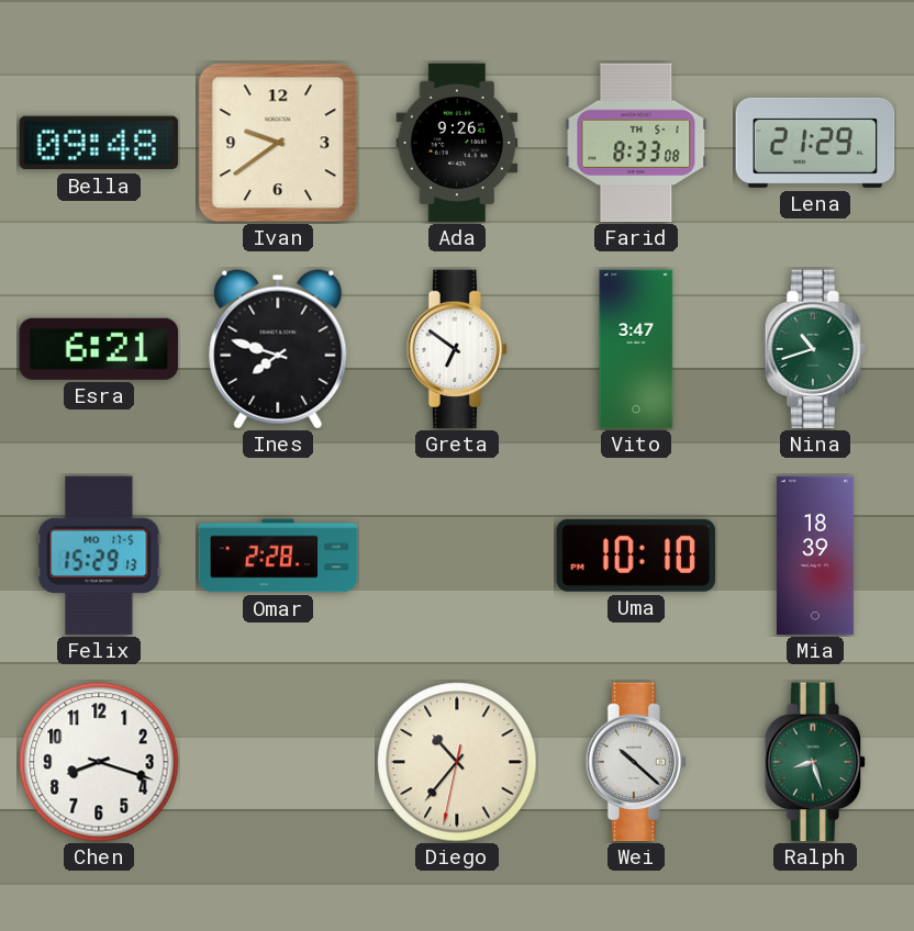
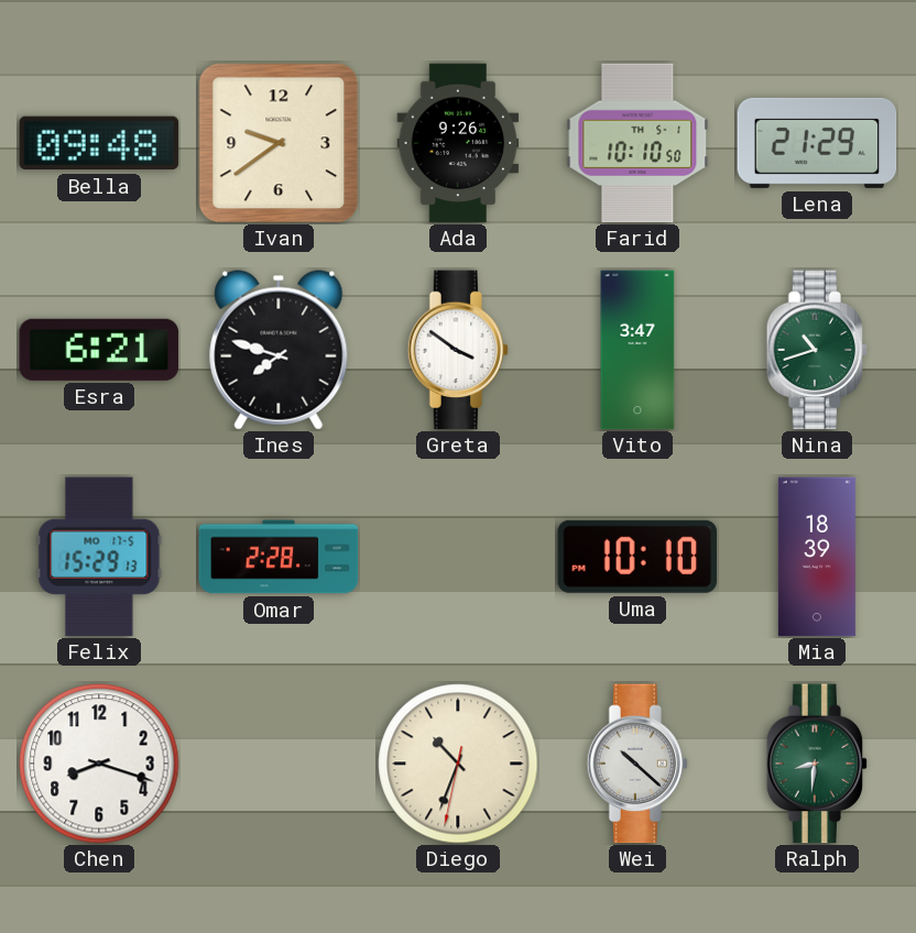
Farid: 8:33 -> 10:10 (637, 143)
Greta: 6:51 -> 3:51 (458, 350)
Diego: 10:36 -> 10:33 (458, 764)
Ralph: 8:27 -> 8:31 (817, 764)
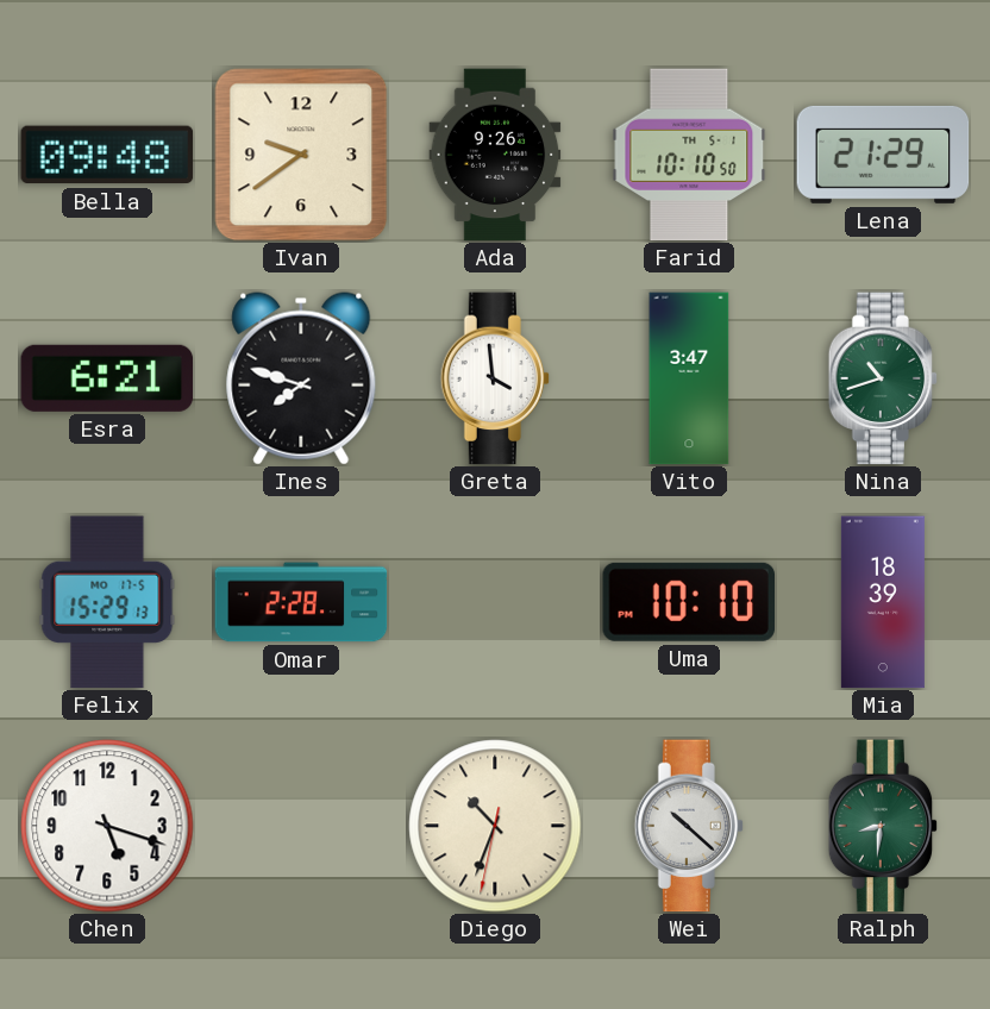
Greta: 3:51 -> 3:59 (495, 378)
Chen: 8:18 -> 5:18 (107, 826)
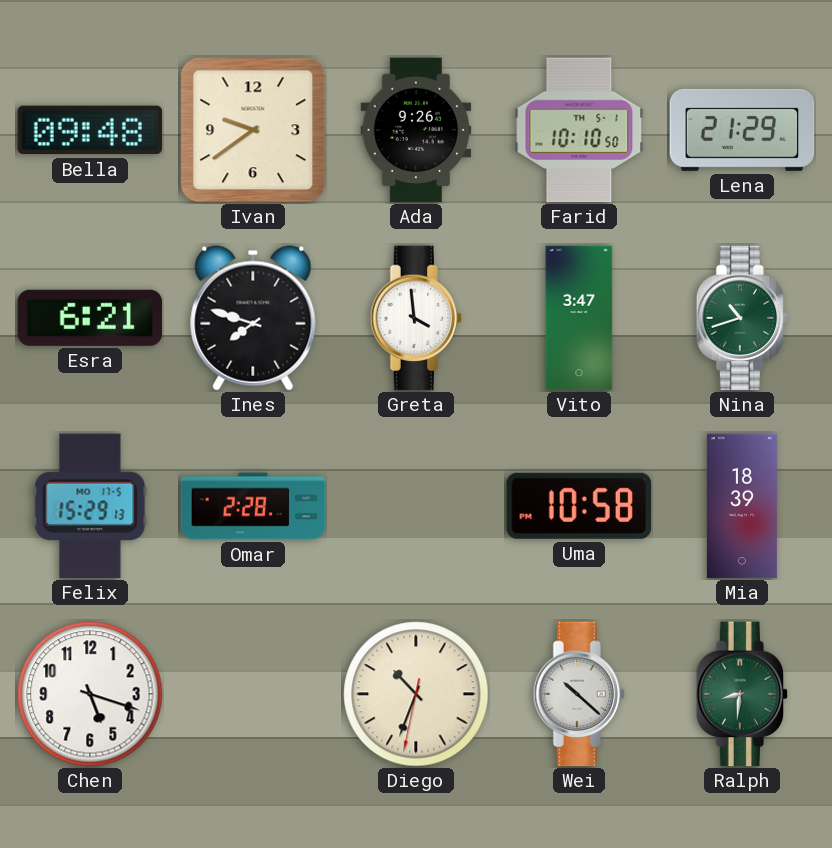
Uma: 10:10 -> 10:58 (578, 506)
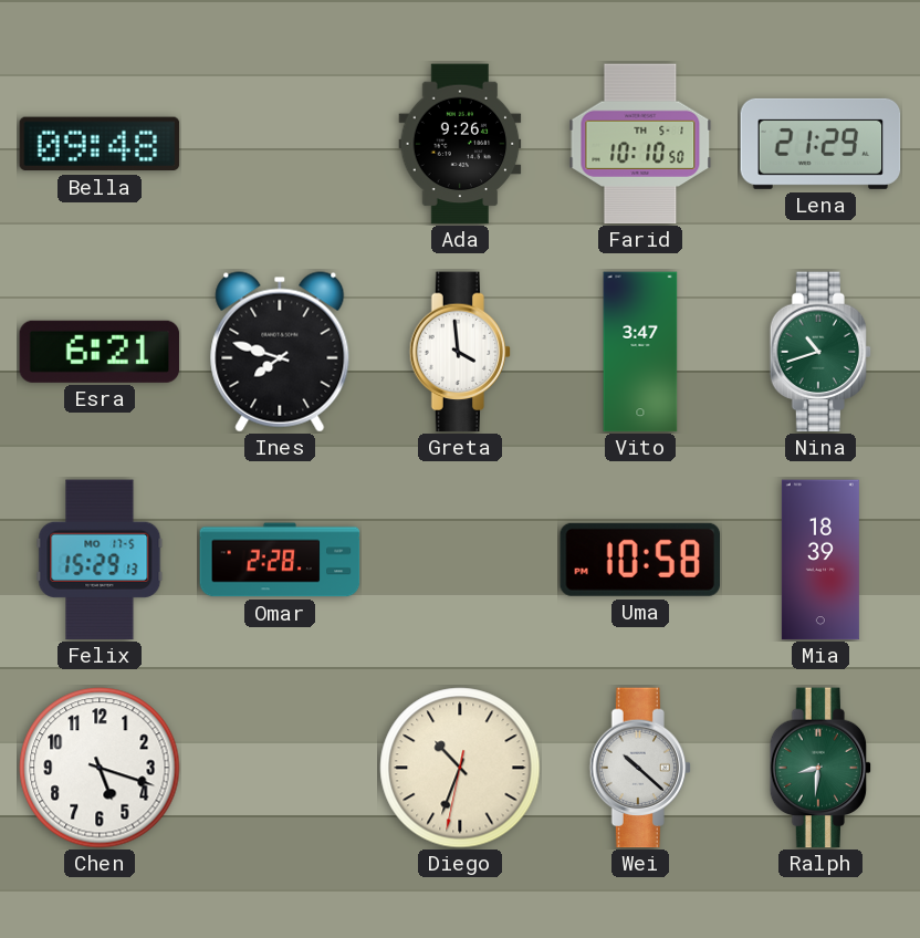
Ivan: 9:39 -> none (253, 130)
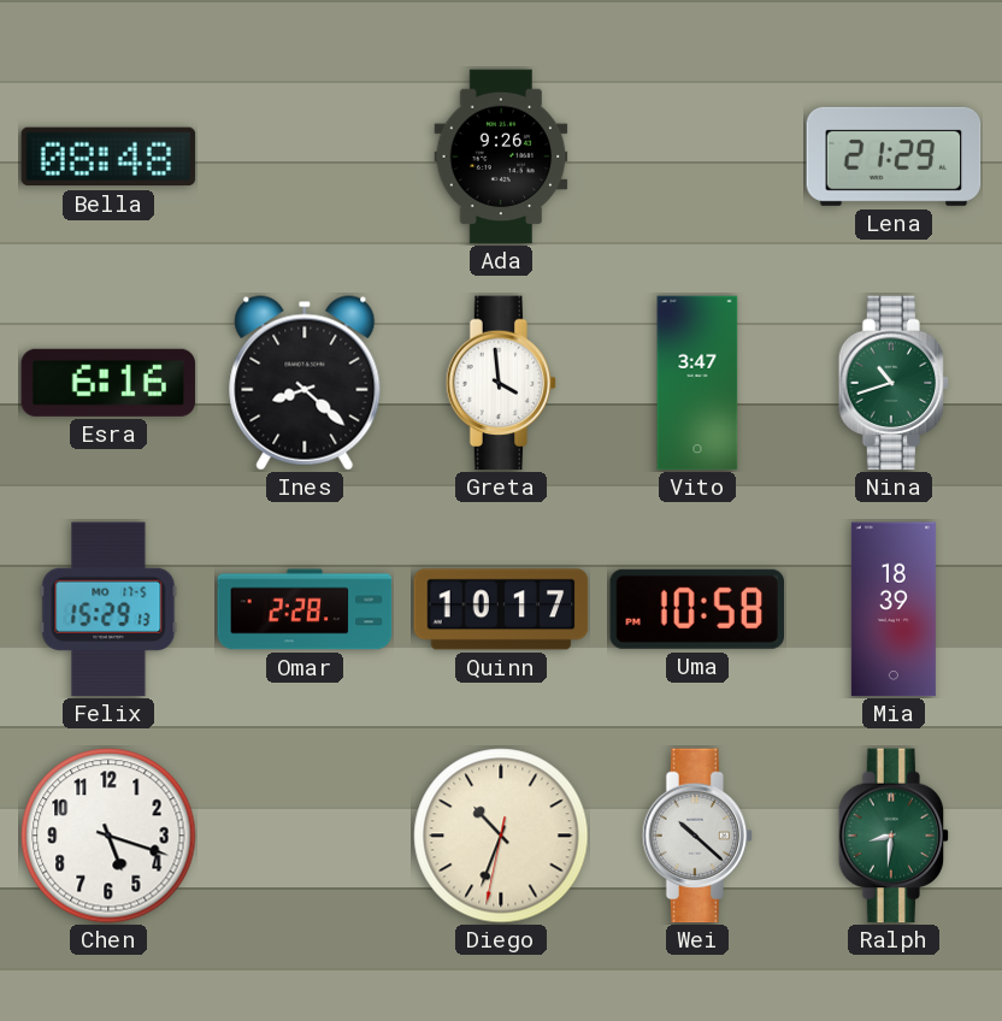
Bella: 09:48 -> 08:48 (108, 157)
Farid: 10:10 -> none (640, 144)
Esra: 6:21 -> 6:16 (108, 383)
Ines: 7:48 -> 8:22 (305, 383)
Quinn: none -> 10:17 (501, 609)
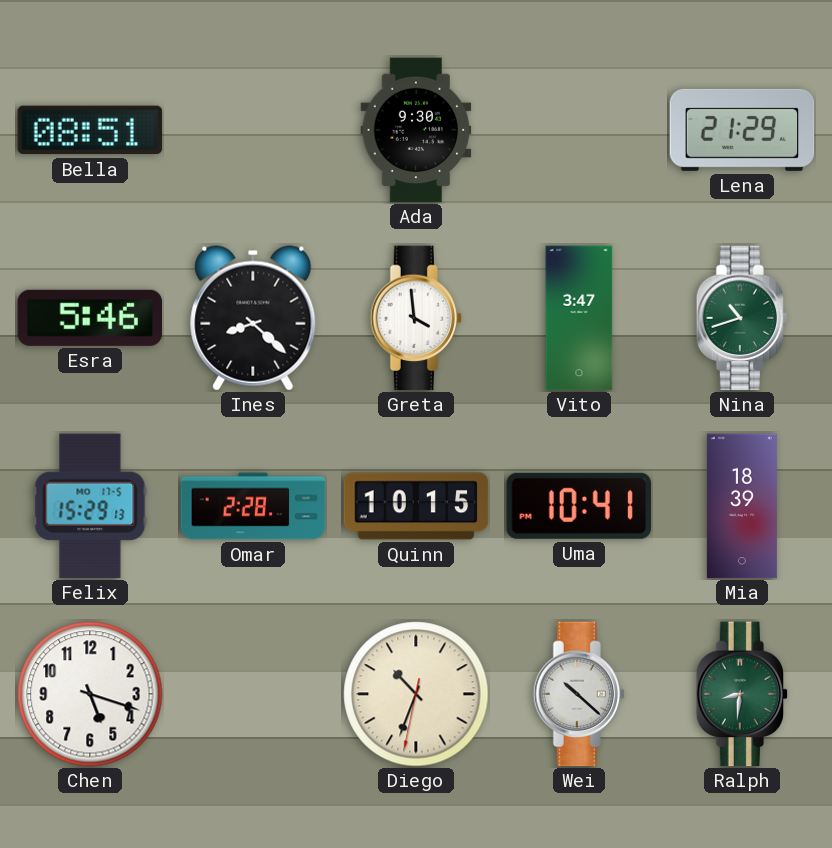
Bella: 08:48 -> 08:51 (90, 130)
Ada: 9:26 -> 9:30 (416, 130)
Esra: 6:16 -> 5:46 (90, 318)
Quinn: 10:17 -> 10:15 (416, 506)
Uma: 10:58 -> 10:41 (578, 506)
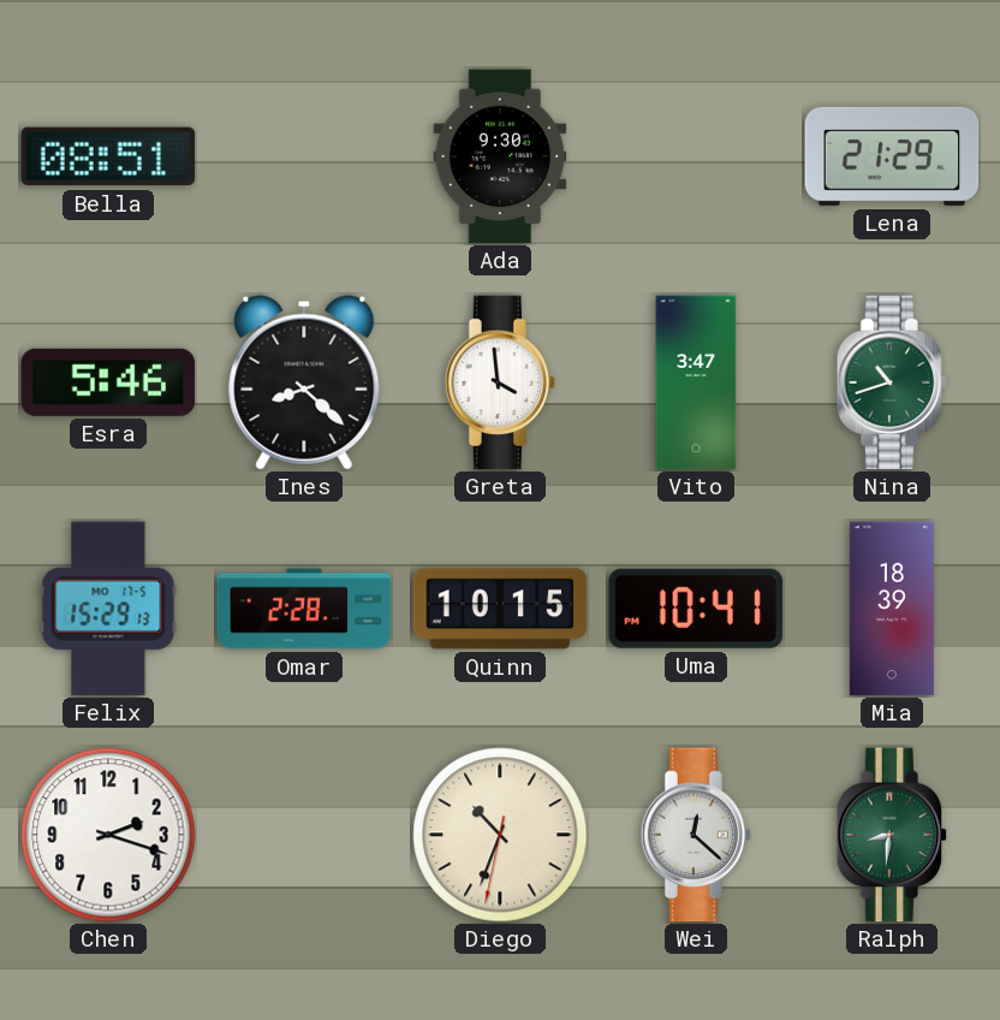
Chen: 5:18 -> 2:18 (108, 835)
Wei: 10:22 -> 12:22 (696, 835)
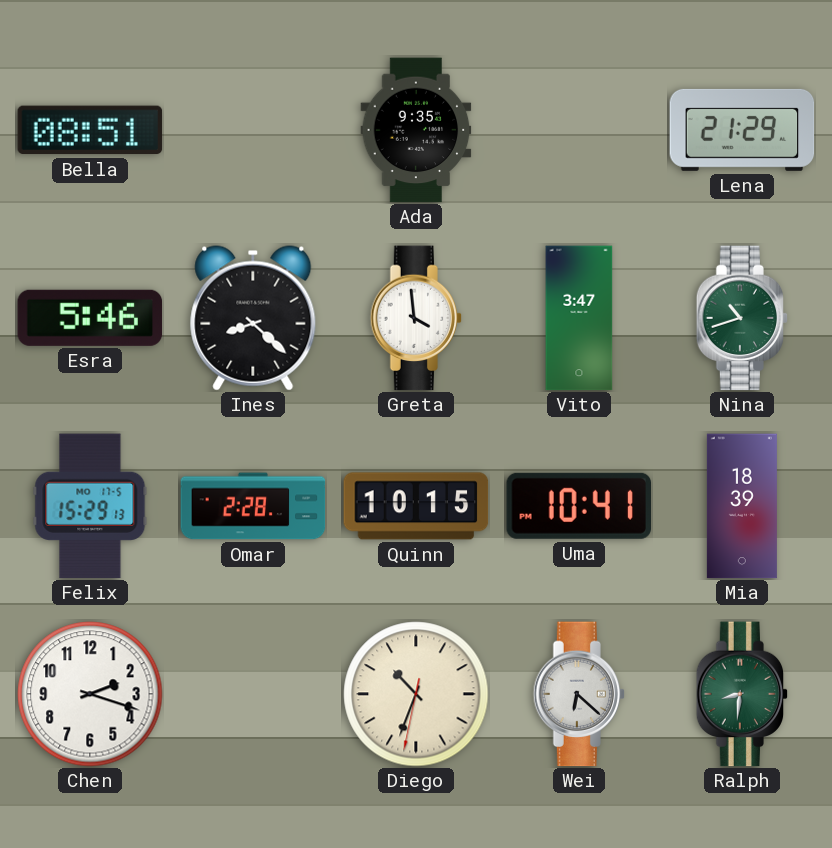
Ada: 9:30 -> 9:35 (416, 130)
Wei: 12:22 -> 6:22 (579, 694)
